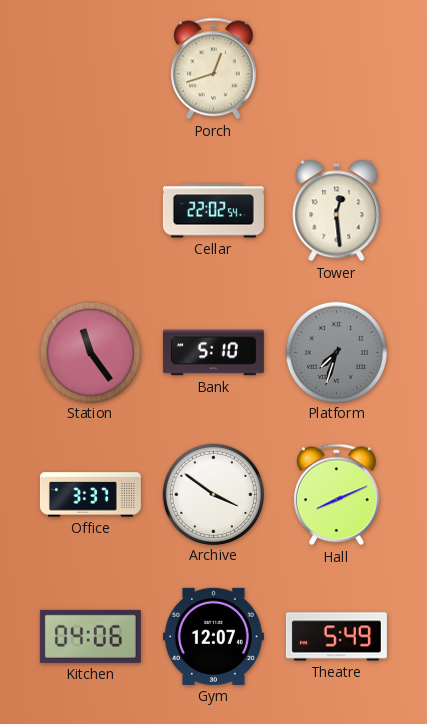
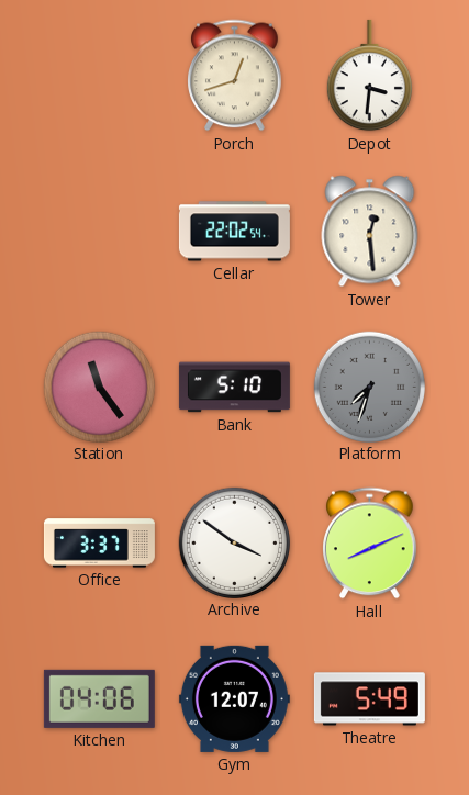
Depot: none -> 3:31 (369, 76)
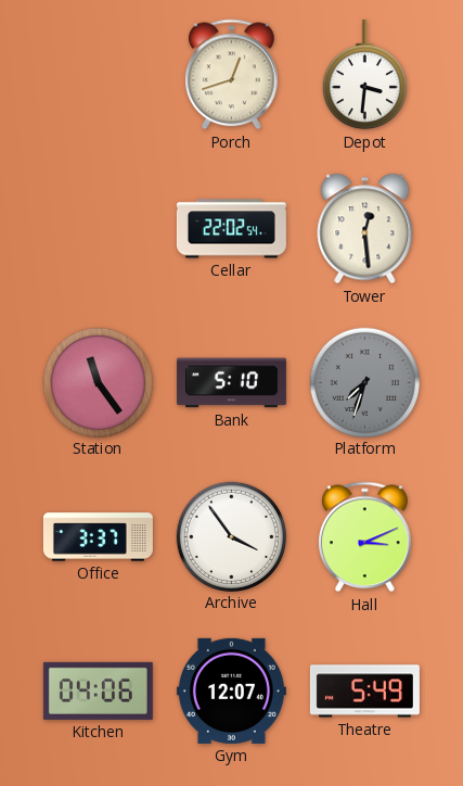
Archive: 3:51 -> 3:54 (231, 536)
Hall: 8:11 -> 3:11 (365, 537)
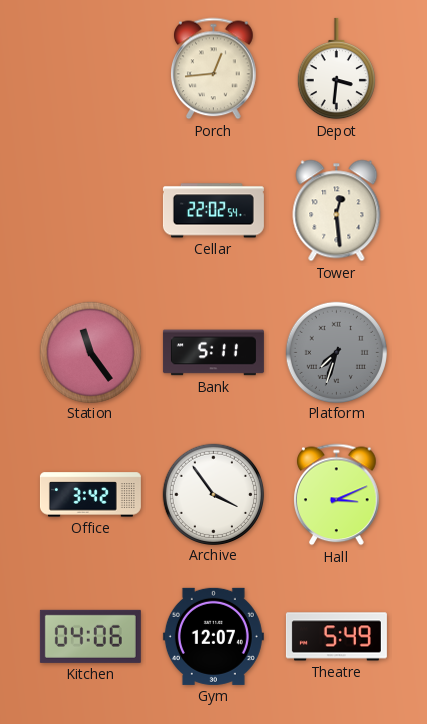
Porch: 12:42 -> 12:44 (214, 69)
Bank: 5:10 -> 5:11 (213, 353)
Office: 3:37 -> 3:42 (90, 495)
